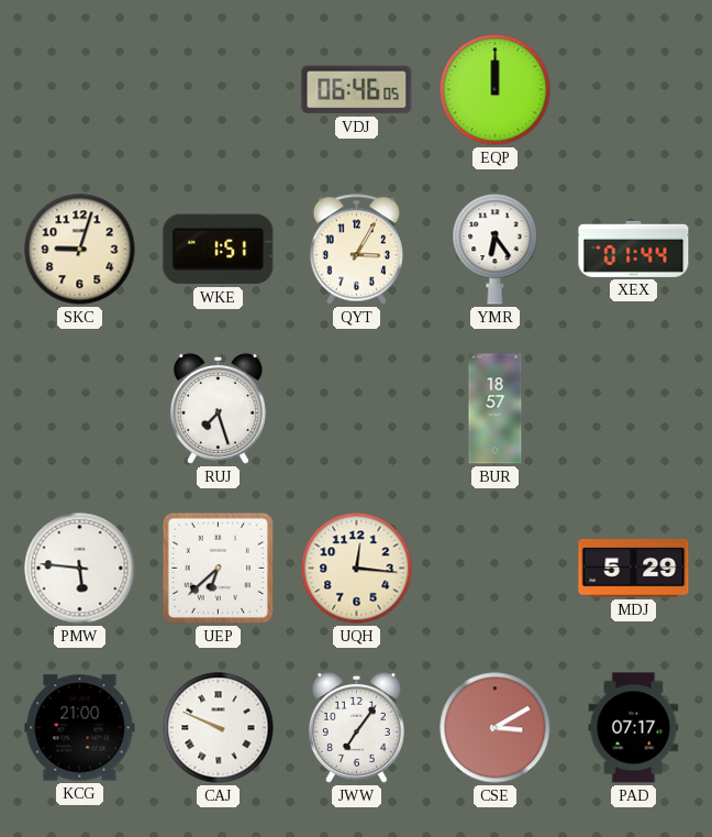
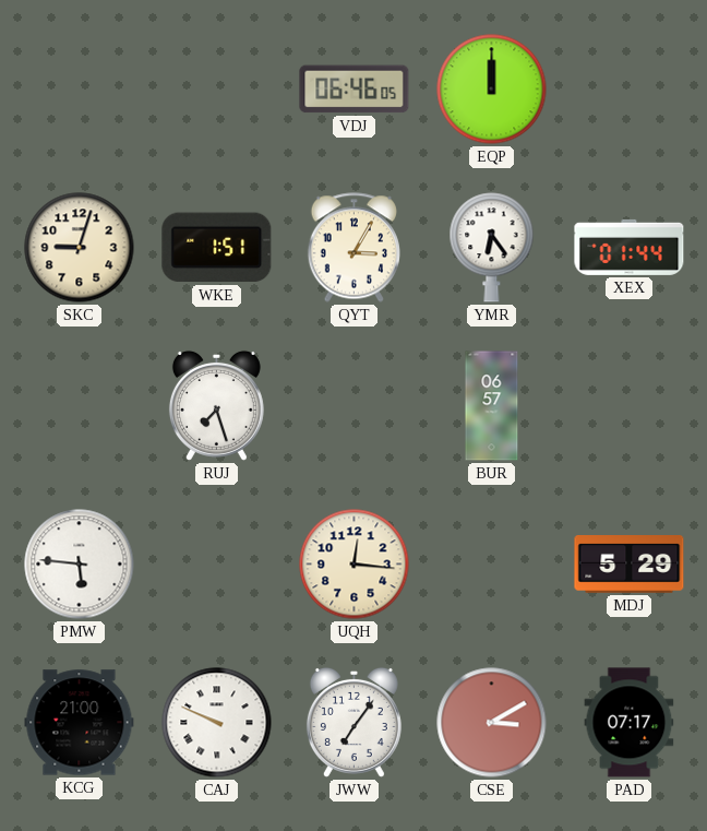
BUR: 18:57 -> 06:57 (492, 406)
UEP: 6:38 -> none (218, 568)
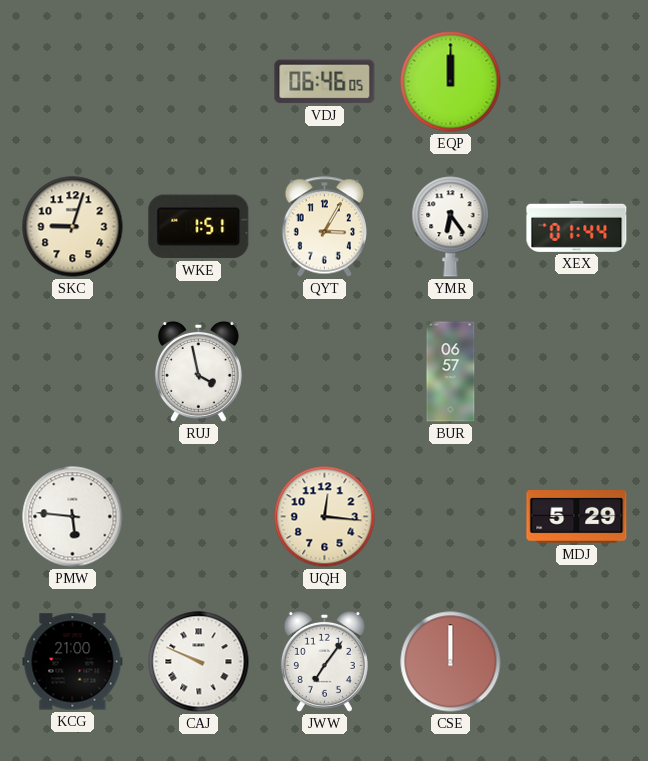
RUJ: 7:27 -> 3:58 (198, 371)
CSE: 3:10 -> 12:00 (451, 662)
PAD: 07:17 -> none (630, 723)
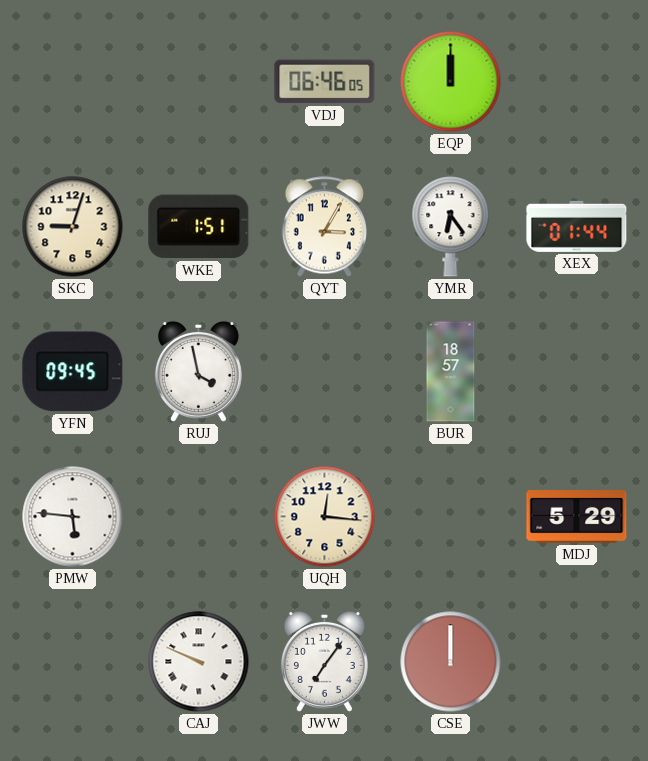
YFN: none -> 09:45 (73, 372)
BUR: 06:57 -> 18:57 (451, 372)
KCG: 21:00 -> none (73, 662)
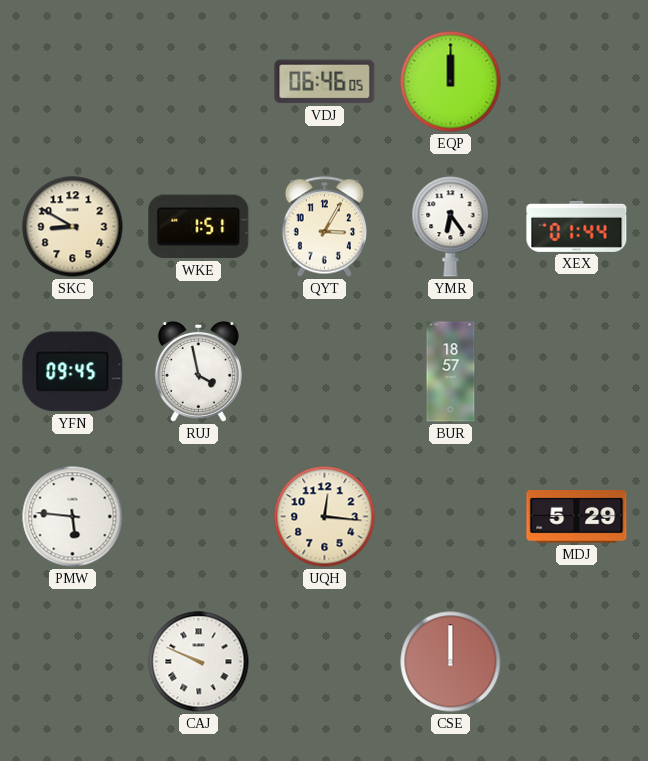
SKC: 9:03 -> 8:50 (73, 227)
JWW: 7:06 -> none (324, 661)
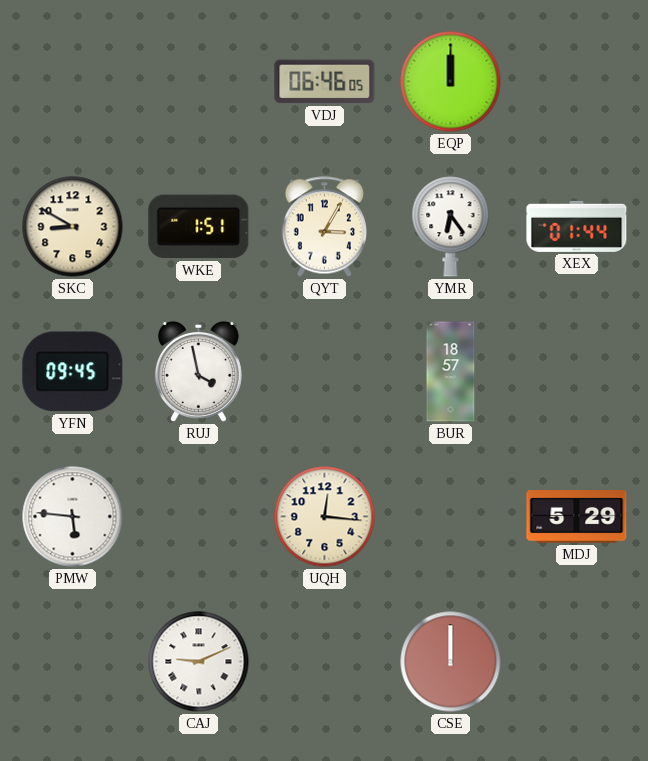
CAJ: 9:49 -> 9:11 (199, 662)
